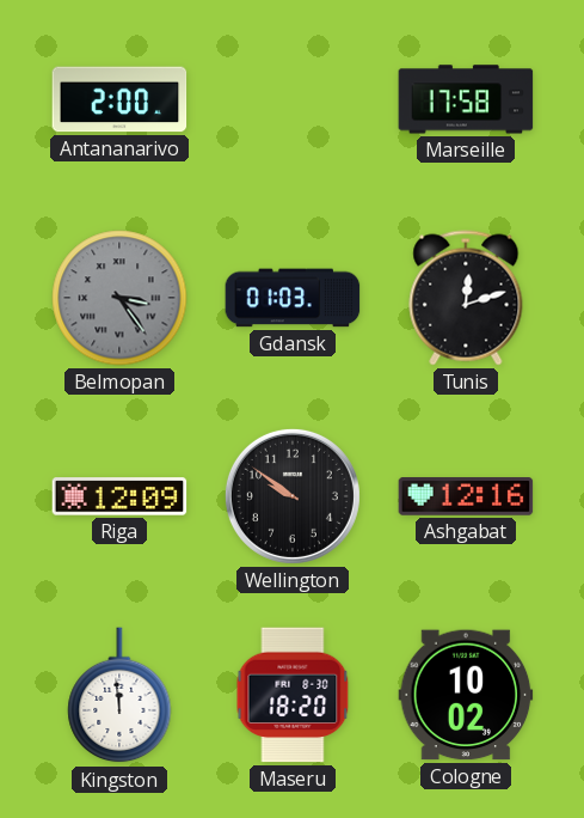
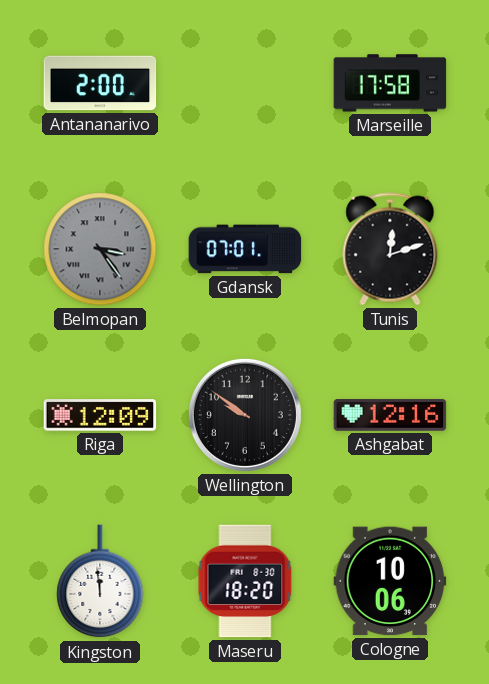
Gdansk: 01:03 -> 07:01 (245, 249)
Cologne: 10:02 -> 10:06 (390, 581)
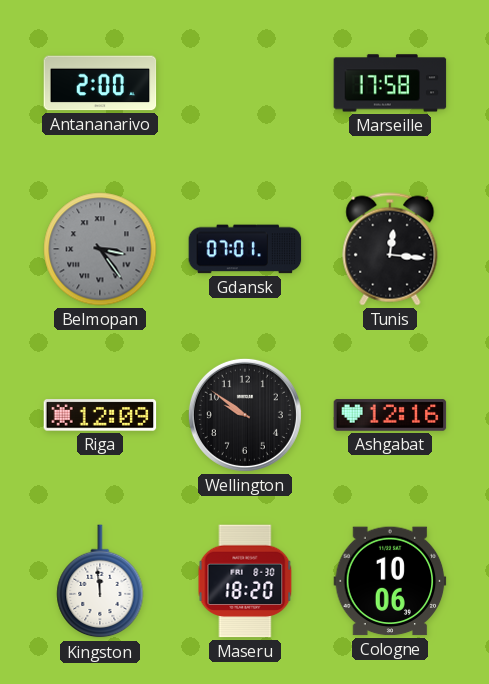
Tunis: 12:12 -> 12:16 (390, 249)
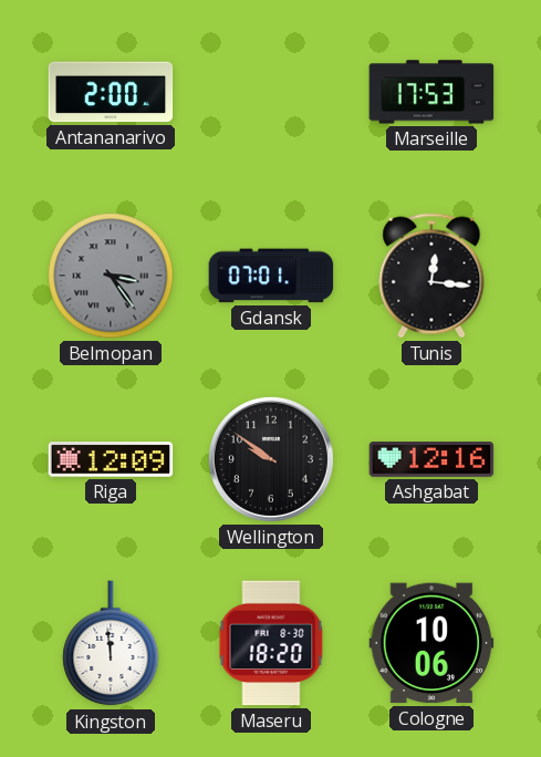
Marseille: 17:58 -> 17:53 (431, 92)
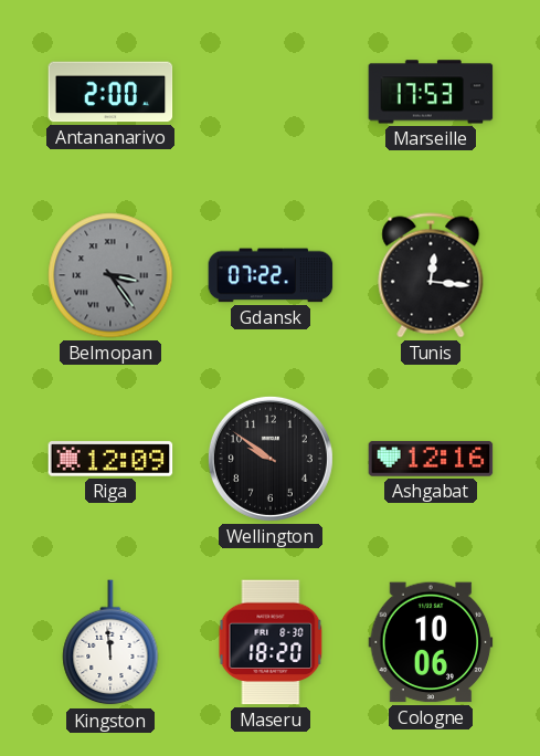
Gdansk: 07:01 -> 07:22 (271, 275)
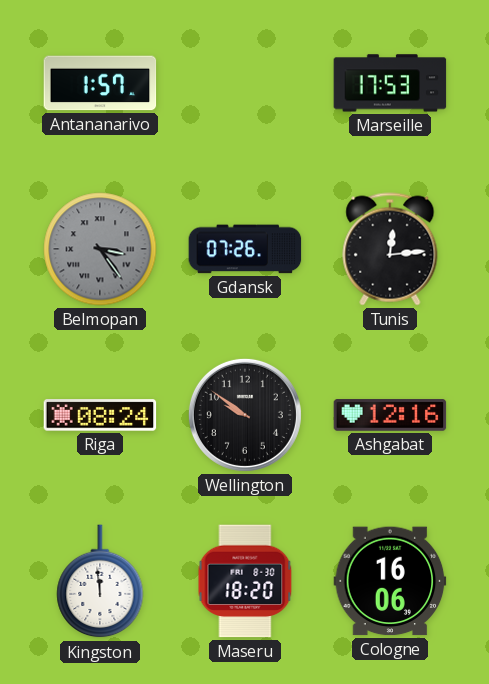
Antananarivo: 2:00 -> 1:57 (100, 83)
Gdansk: 07:22 -> 07:26 (245, 249)
Tunis: 12:16 -> 12:14 (390, 249)
Riga: 12:09 -> 08:24 (100, 415)
Cologne: 10:06 -> 16:06 (390, 581)
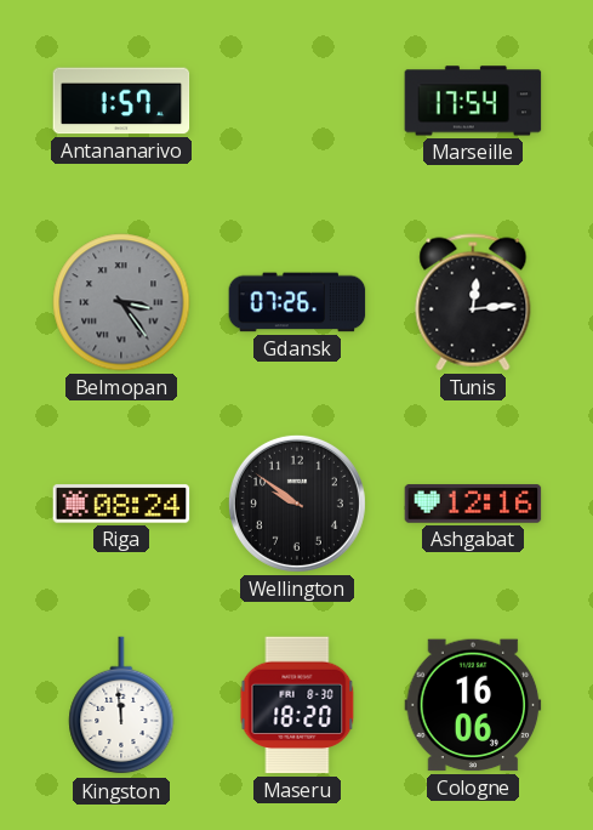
Marseille: 17:53 -> 17:54 (473, 101)
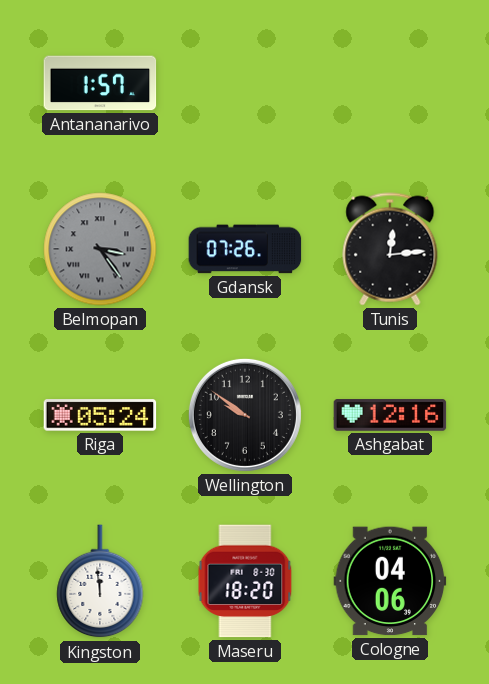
Marseille: 17:54 -> none (473, 101)
Riga: 08:24 -> 05:24 (100, 415)
Cologne: 16:06 -> 04:06 (390, 581)
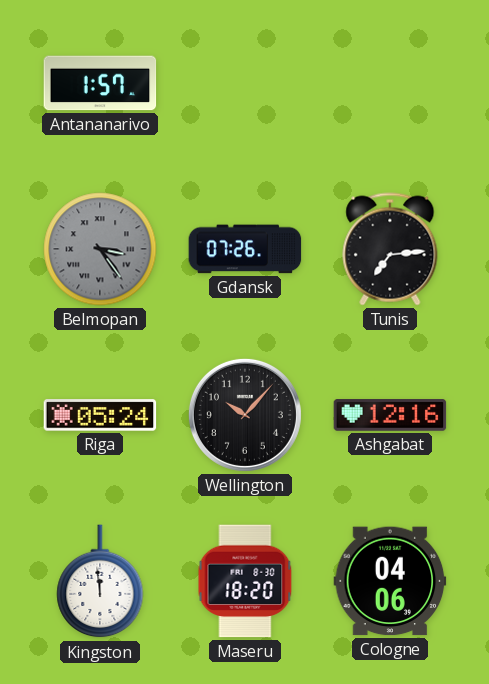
Tunis: 12:14 -> 7:14 (390, 249)
Wellington: 9:51 -> 10:07 (245, 415)
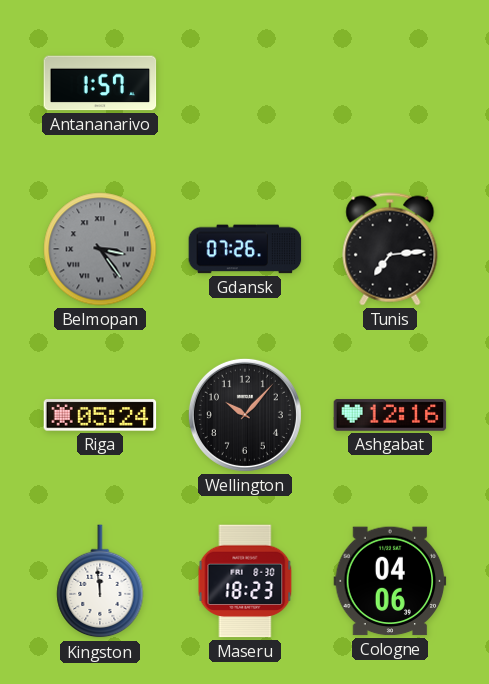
Maseru: 18:20 -> 18:23 (245, 581)
